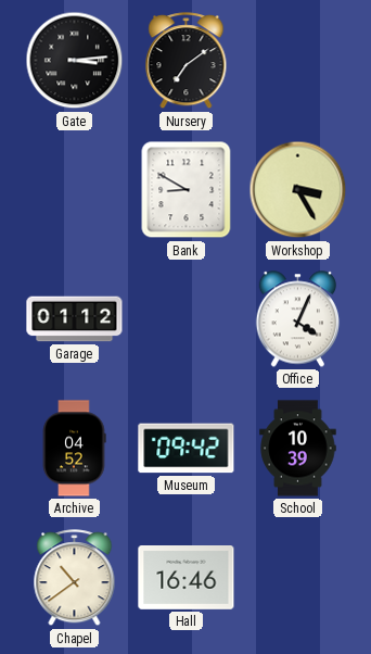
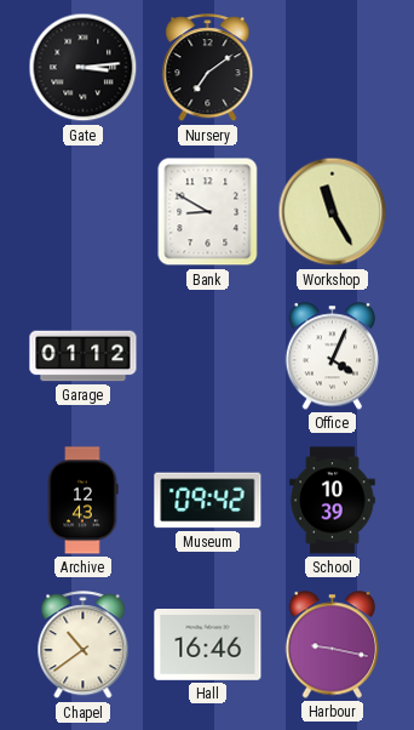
Workshop: 3:25 -> 11:25 (333, 212)
Archive: 04:52 -> 12:43 (82, 501)
Harbour: none -> 9:17 (333, 645)
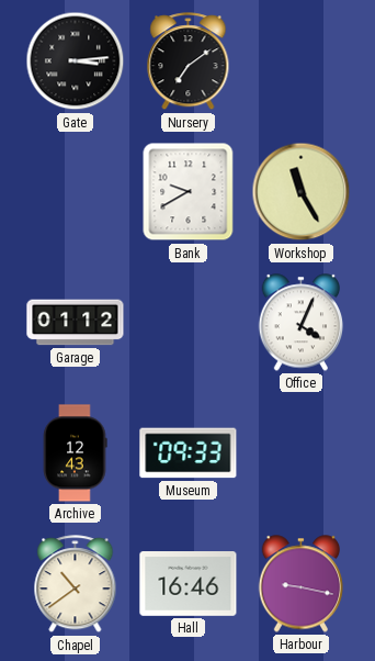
Bank: 8:50 -> 9:40 (189, 192)
Museum: 09:42 -> 09:33 (189, 453)
School: 10:39 -> none (333, 501)
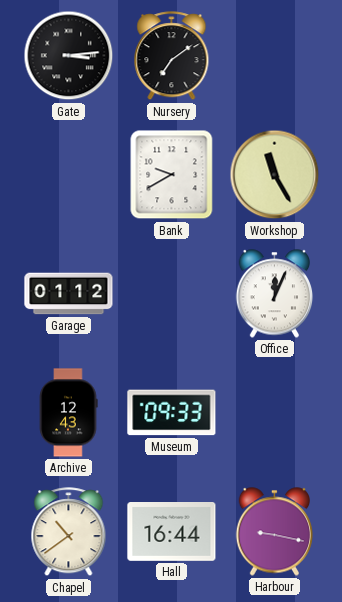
Office: 4:04 -> 12:04 (275, 294)
Hall: 16:46 -> 16:44 (172, 532)
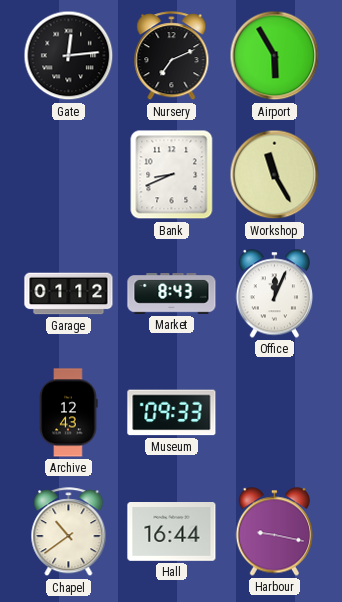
Gate: 3:14 -> 12:14 (69, 56)
Nursery: 7:09 -> 7:11 (172, 56)
Airport: none -> 5:55 (275, 56)
Bank: 9:40 -> 8:41 (172, 175)
Market: none -> 8:43 (172, 294)
